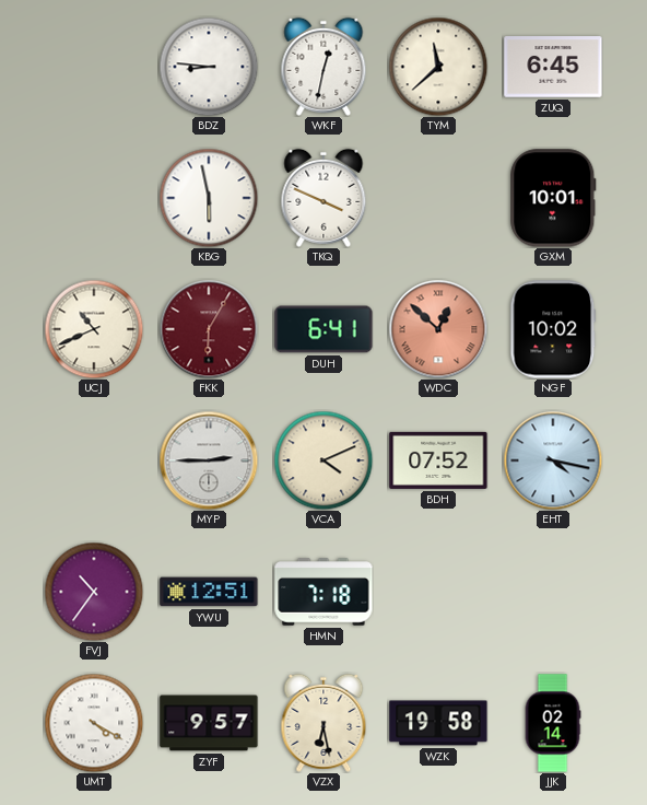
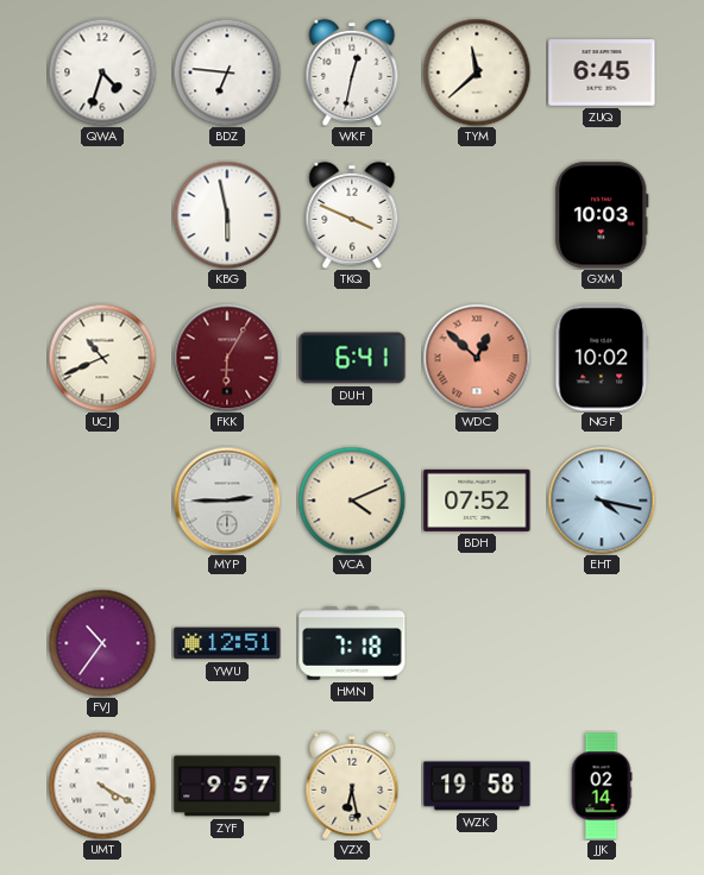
QWA: none -> 4:33 (102, 73)
BDZ: 8:46 -> 6:46 (227, 73)
GXM: 10:01 -> 10:03 (602, 215)
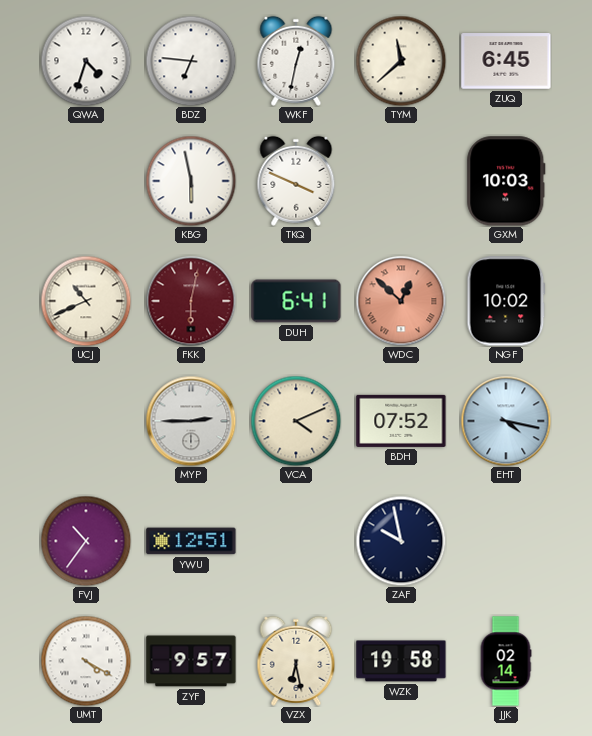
FKK: 6:05 -> 6:02 (191, 301)
HMN: 7:18 -> none (352, 643)
ZAF: none -> 9:58 (401, 541)
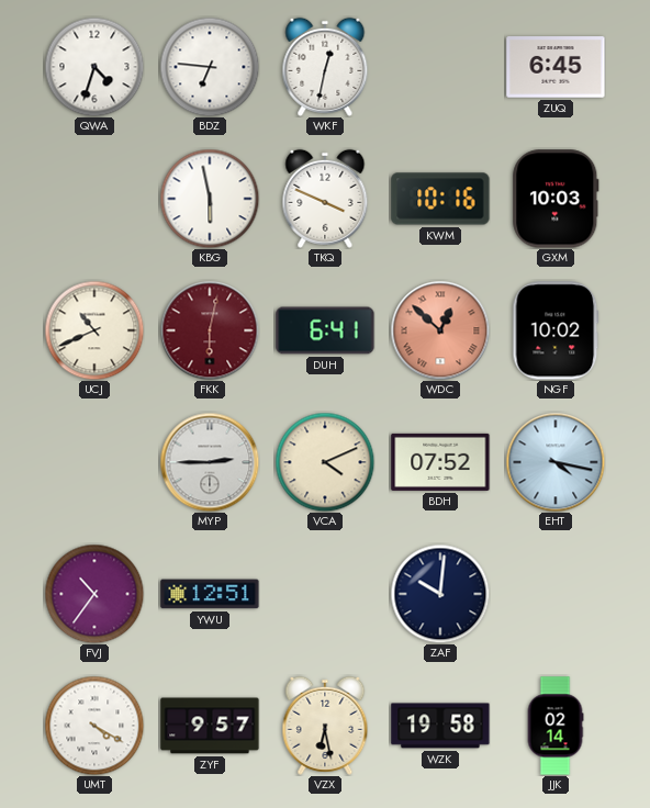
TYM: 11:38 -> none (401, 61)
KWM: none -> 10:16 (440, 199)
ZAF: 9:58 -> 10:01 (440, 594)
